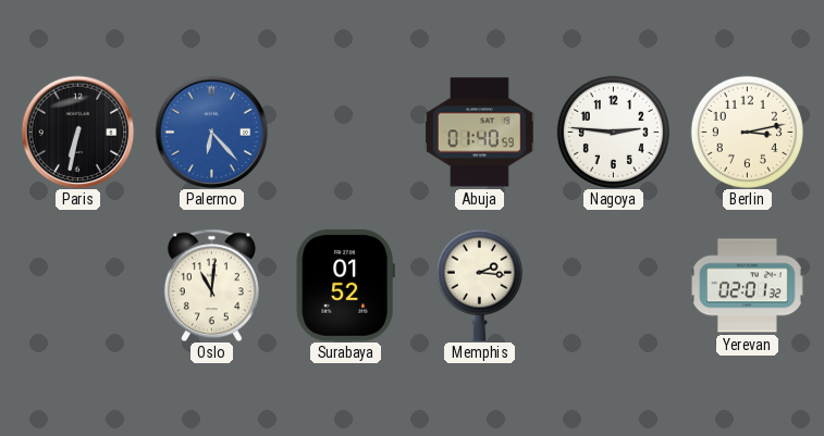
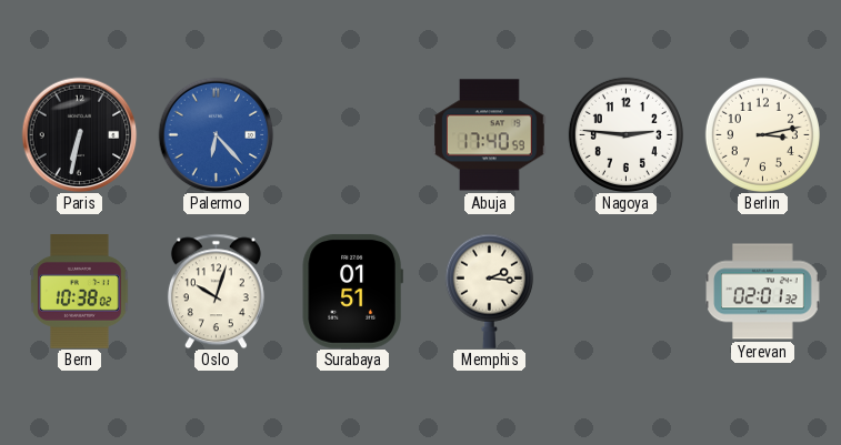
Abuja: 01:40 -> 17:40 (490, 135)
Bern: none -> 10:38 (80, 292)
Oslo: 11:01 -> 10:03 (216, 291)
Surabaya: 01:52 -> 01:51 (352, 291)
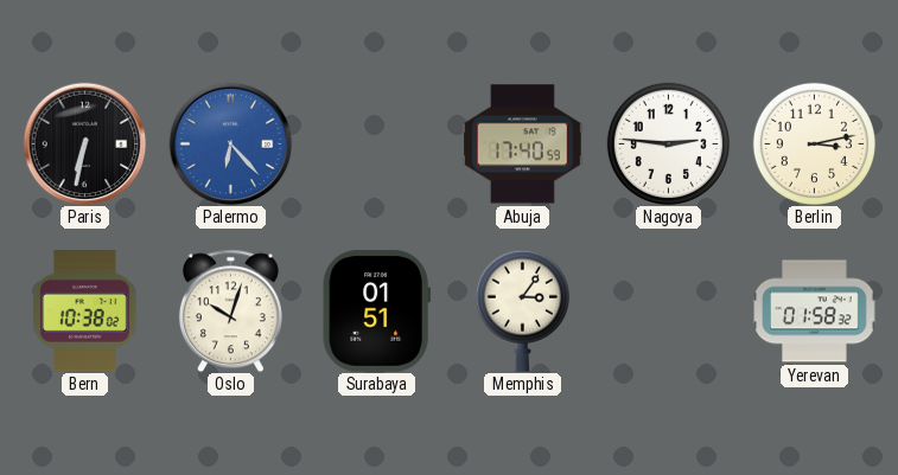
Memphis: 2:16 -> 3:06 (522, 310)
Yerevan: 02:01 -> 01:58 (814, 312)
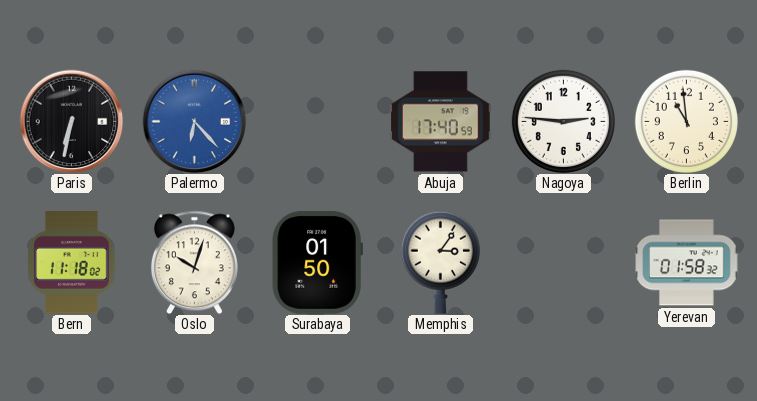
Berlin: 3:13 -> 10:59 (686, 121)
Bern: 10:38 -> 11:18 (72, 263)
Surabaya: 01:51 -> 01:50 (317, 262)
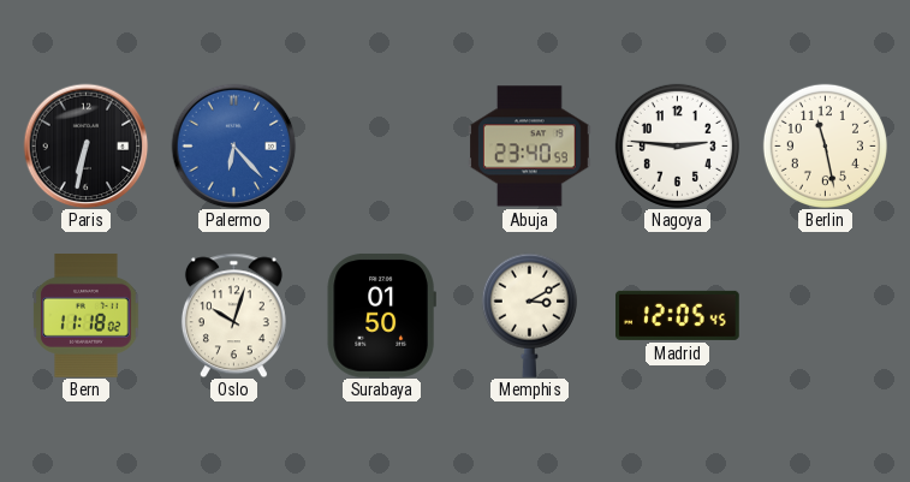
Abuja: 17:40 -> 23:40 (530, 147)
Berlin: 10:59 -> 11:28 (825, 145)
Memphis: 3:06 -> 3:10 (529, 315)
Madrid: none -> 12:05 (678, 315)
Yerevan: 01:58 -> none (686, 263)
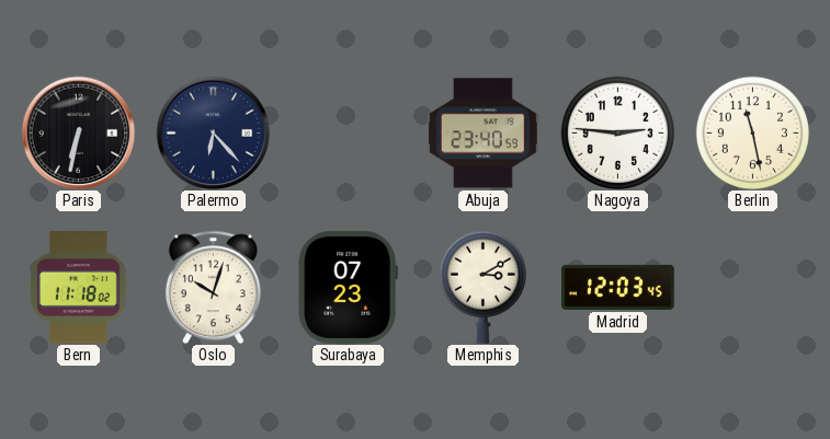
Palermo dial: blue -> navy (213, 132)
Surabaya: 01:50 -> 07:23 (348, 287)
Madrid: 12:05 -> 12:03 (618, 287)
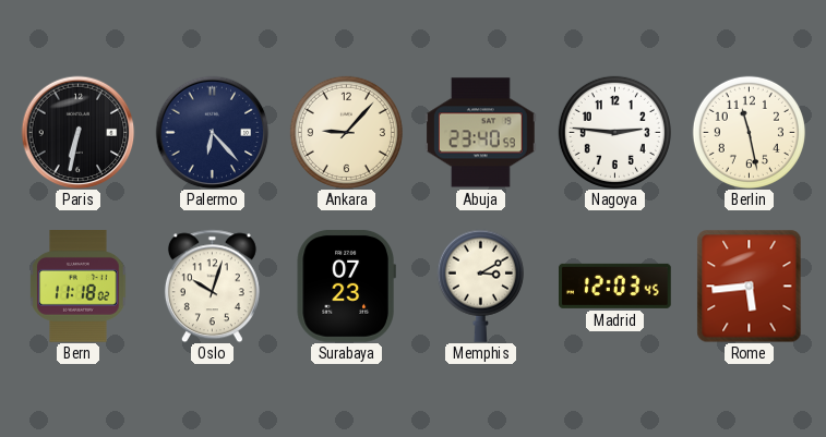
Ankara: none -> 9:07 (346, 132)
Rome: none -> 5:44 (750, 286)
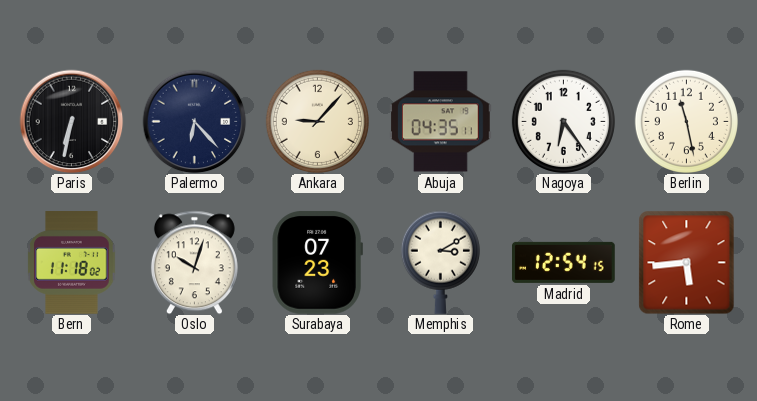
Abuja: 23:40 -> 04:35 (441, 122)
Nagoya: 2:46 -> 6:24 (563, 121)
Madrid: 12:03 -> 12:54 (564, 262)
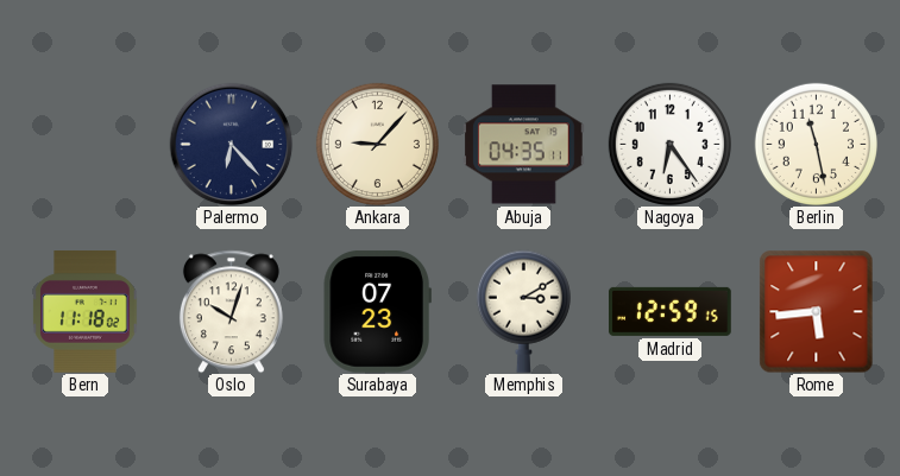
Paris: 6:32 -> none (71, 121)
Madrid: 12:54 -> 12:59 (671, 311)
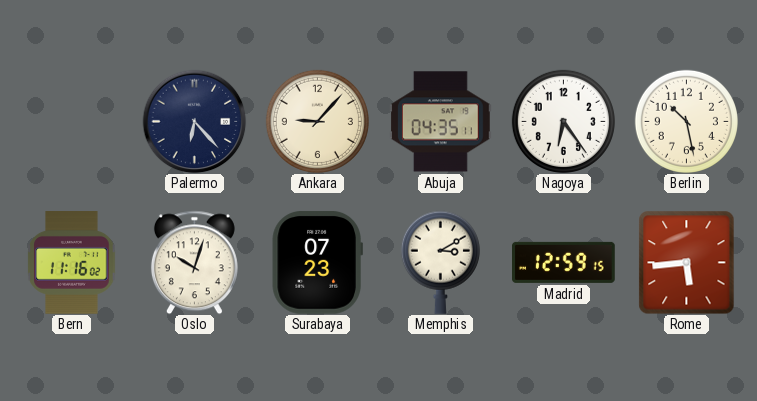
Berlin: 11:28 -> 10:28 (686, 121)
Bern: 11:18 -> 11:16 (72, 263)
